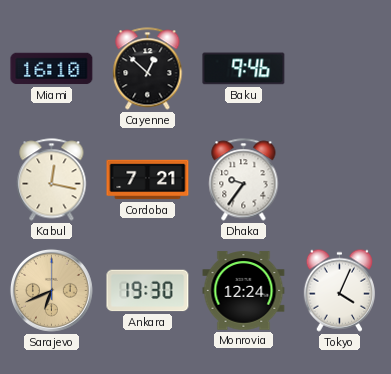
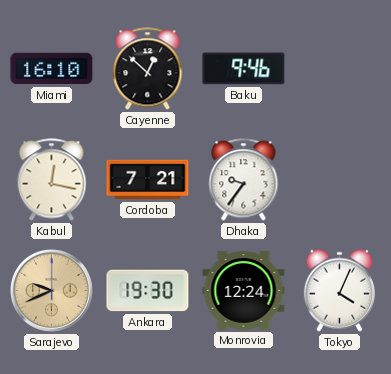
Sarajevo: 6:41 -> 9:41 (51, 290)
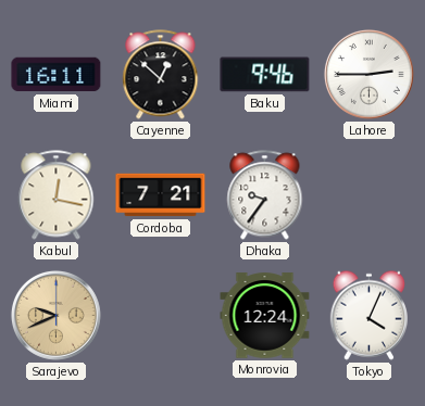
Miami: 16:10 -> 16:11 (57, 75)
Lahore: none -> 2:45 (368, 74)
Ankara: 19:30 -> none (148, 291)
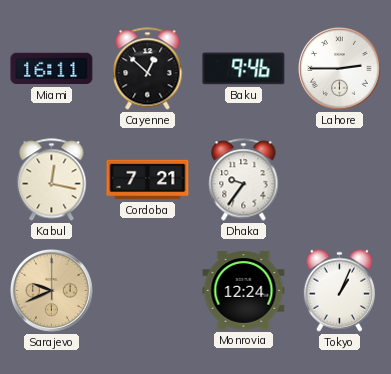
Tokyo: 4:04 -> 1:04 (339, 290)
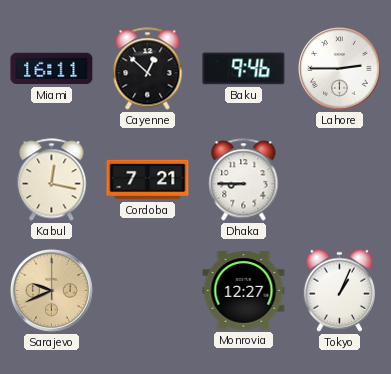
Dhaka: 9:36 -> 8:45 (244, 180)
Monrovia: 12:24 -> 12:27 (244, 291)
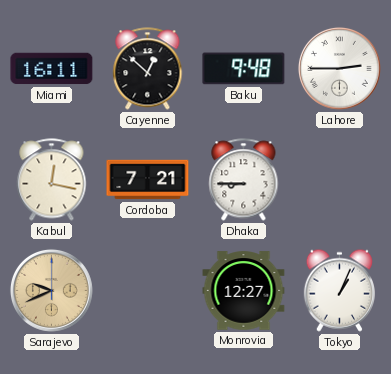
Baku: 9:46 -> 9:48 (244, 69)
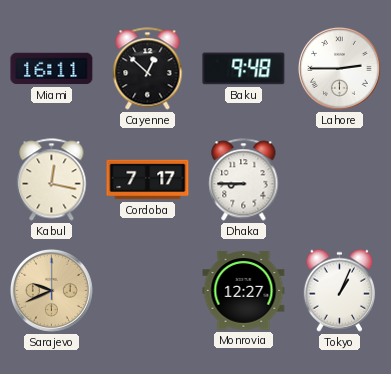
Cordoba: 7:21 -> 7:17 (148, 180)
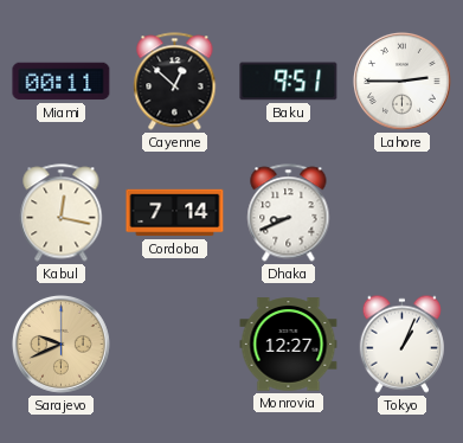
Miami: 16:11 -> 00:11 (62, 82)
Baku: 9:48 -> 9:51 (289, 82)
Cordoba: 7:17 -> 7:14 (175, 213)
Dhaka: 8:45 -> 8:41 (289, 213)
